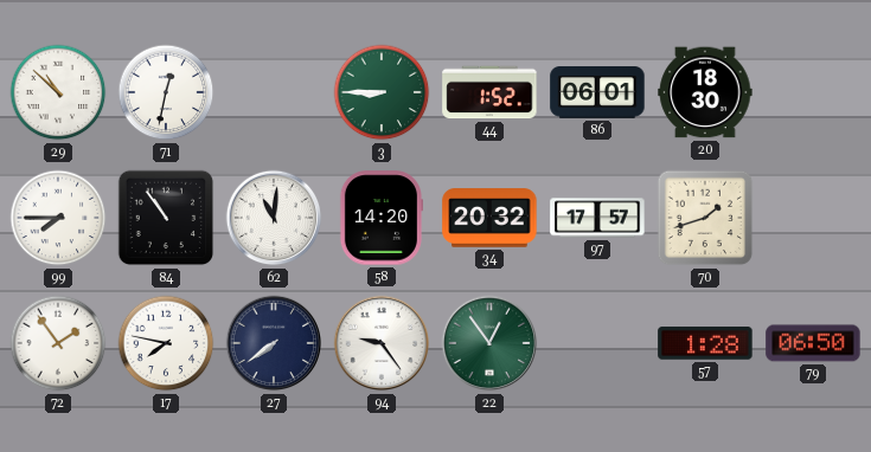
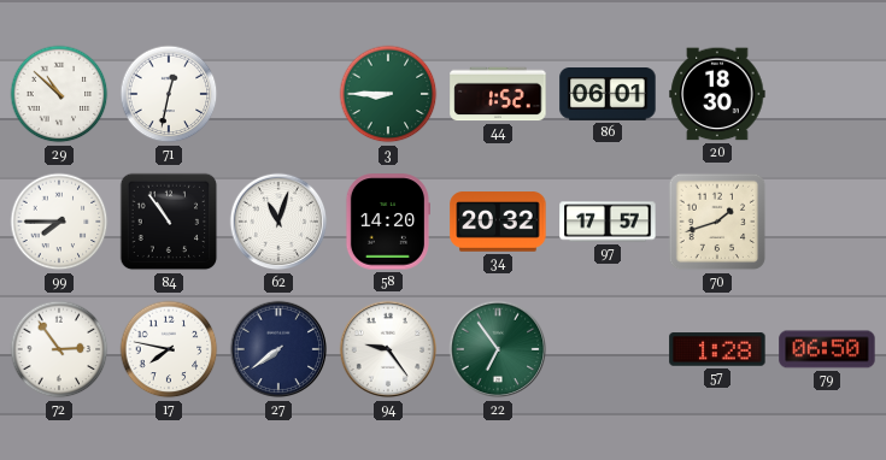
62: 11:01 -> 11:03 (278, 222)
72: 1:54 -> 2:54 (59, 349)
22: 12:54 -> 6:54 (498, 349)
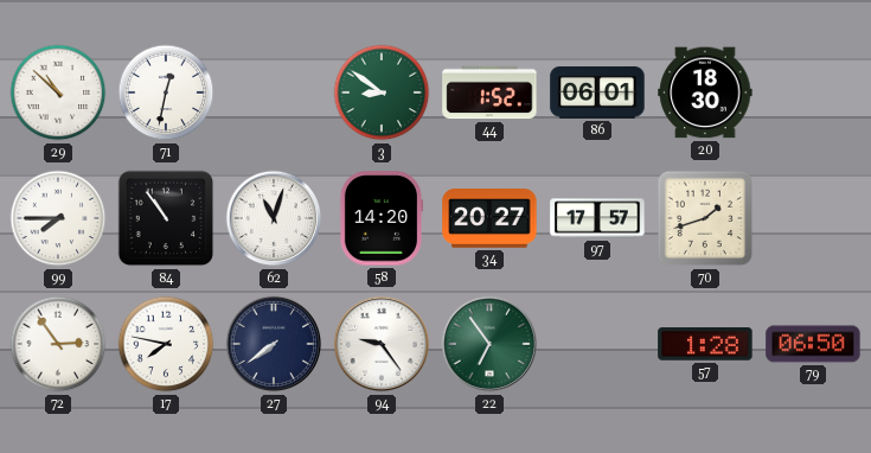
3: 8:45 -> 8:51 (382, 92)
34: 20:32 -> 20:27 (489, 218)
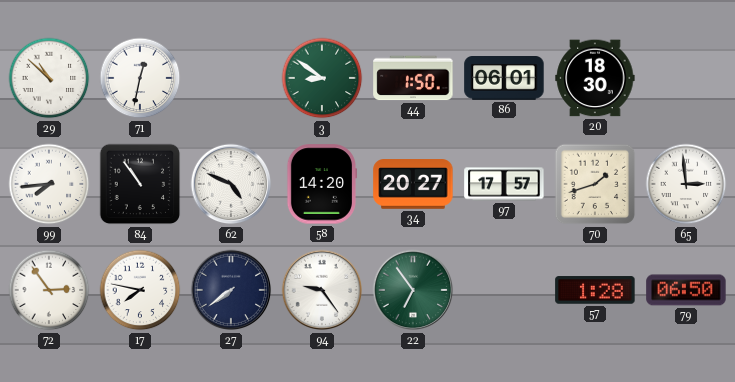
44: 1:52 -> 1:50 (413, 78)
99: 7:45 -> 7:44 (49, 184)
62: 11:03 -> 4:49 (231, 184)
65: none -> 2:59 (686, 184)
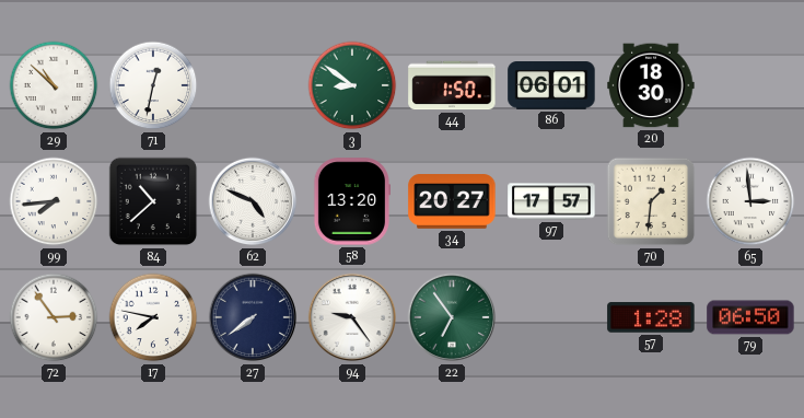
84: 10:54 -> 10:38 (153, 201)
58: 14:20 -> 13:20 (351, 201)
70: 1:42 -> 1:31 (651, 201)
